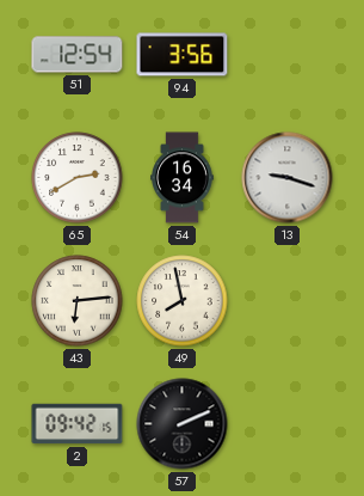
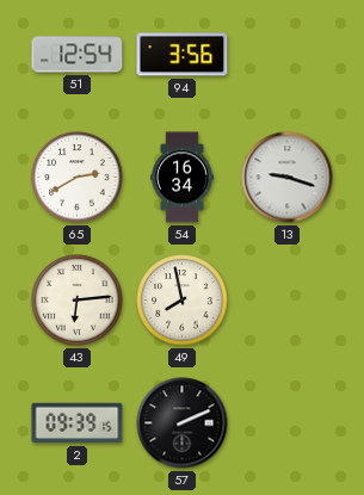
2: 09:42 -> 09:39 (78, 423)
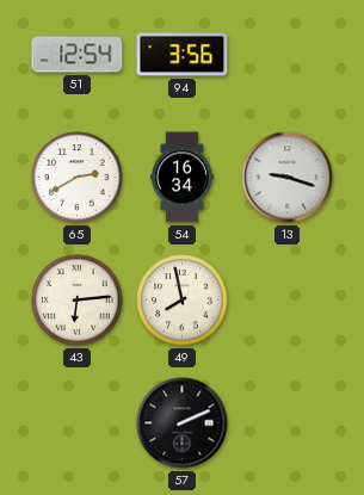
2: 09:39 -> none (78, 423)
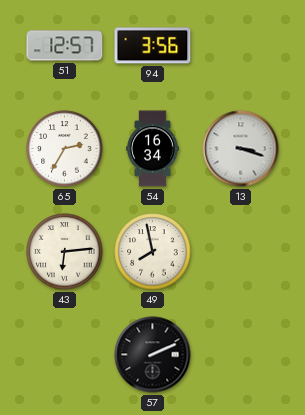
51: 12:54 -> 12:57 (65, 46)
65: 2:40 -> 2:35 (65, 149)
13: 9:18 -> 3:18 (241, 149)
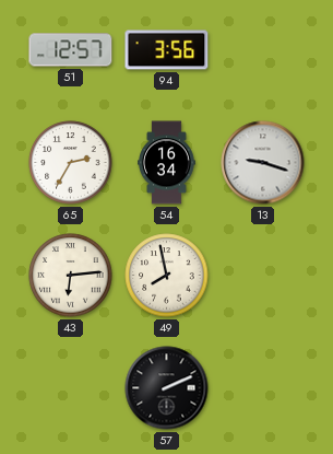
13: 3:18 -> 9:18 (263, 163)
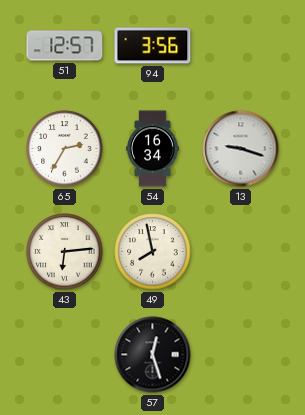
57: 2:11 -> 12:27 (153, 355)
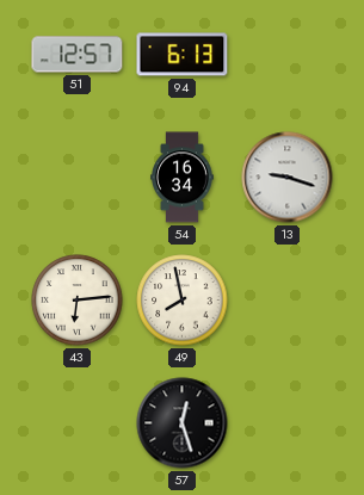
94: 3:56 -> 6:13 (183, 55)
65: 2:35 -> none (65, 149)
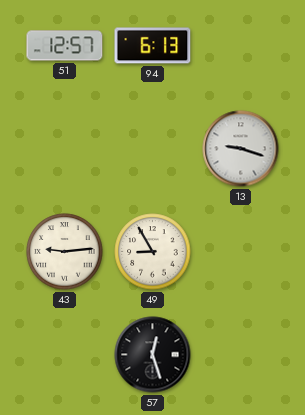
54: 16:34 -> none (183, 178)
43: 6:14 -> 9:14 (65, 252)
49: 7:58 -> 8:55 (153, 252)
